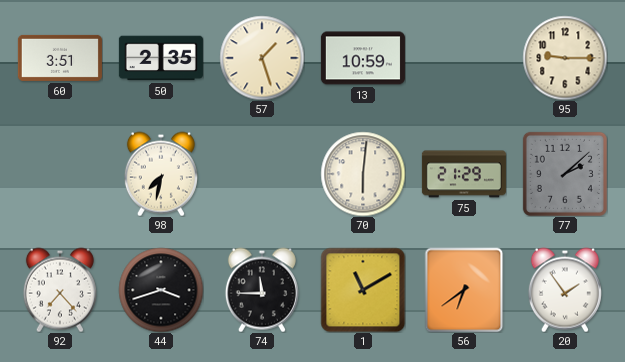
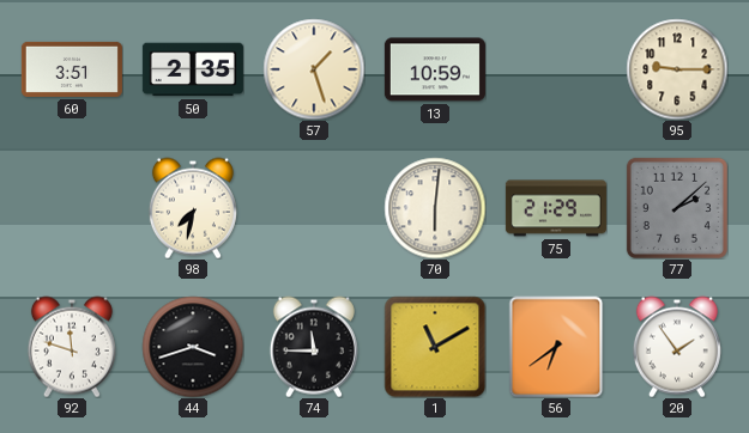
92: 7:23 -> 11:48 (72, 347)
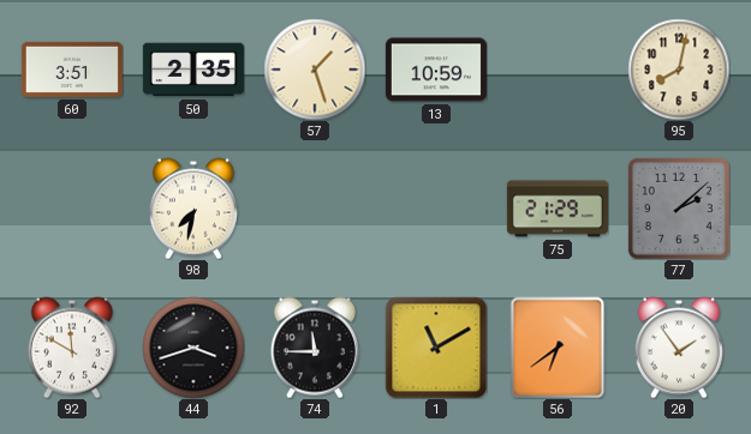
95: 9:15 -> 8:02 (679, 70)
70: 6:01 -> none (435, 208)
92: 11:48 -> 11:50 (72, 348)
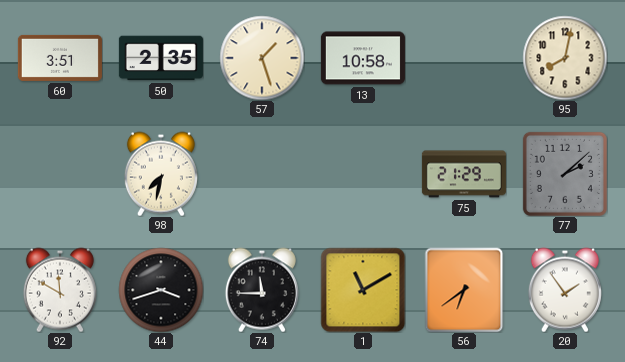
13: 10:59 -> 10:58 (363, 58)
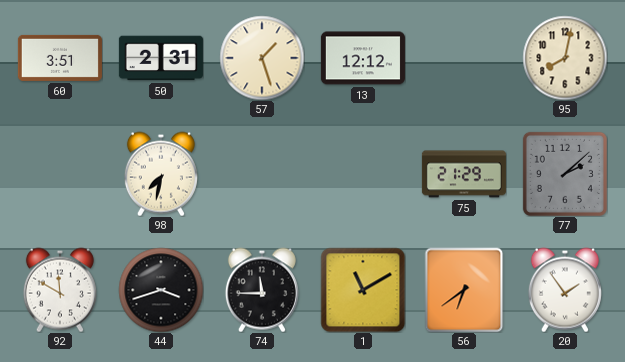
50: 2:35 -> 2:31 (161, 58)
13: 10:58 -> 12:12 (363, 58)
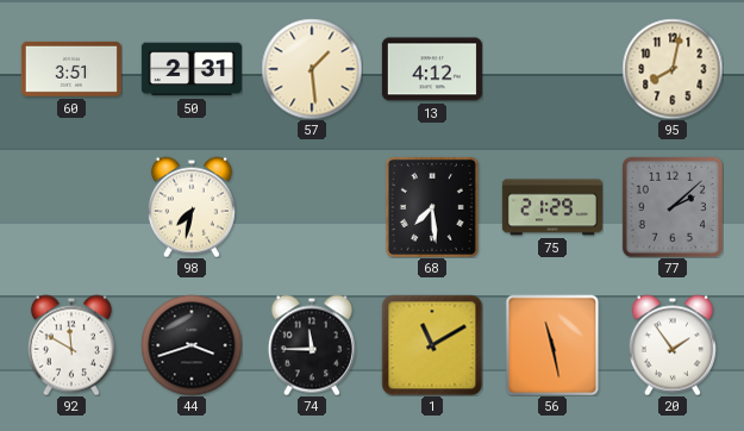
57: 1:27 -> 1:29 (312, 69)
13: 12:12 -> 4:12 (432, 69)
68: none -> 7:29 (432, 207)
56: 6:39 -> 11:28 (552, 345)
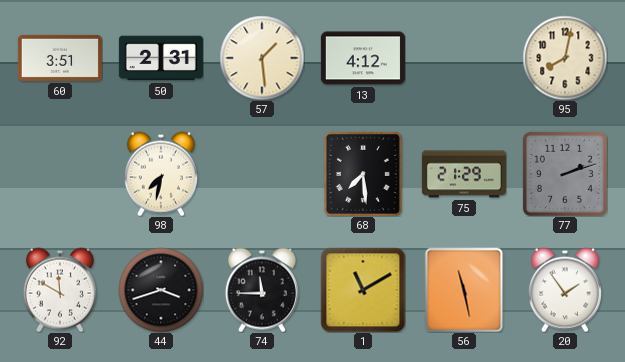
77: 2:08 -> 2:12 (565, 174)
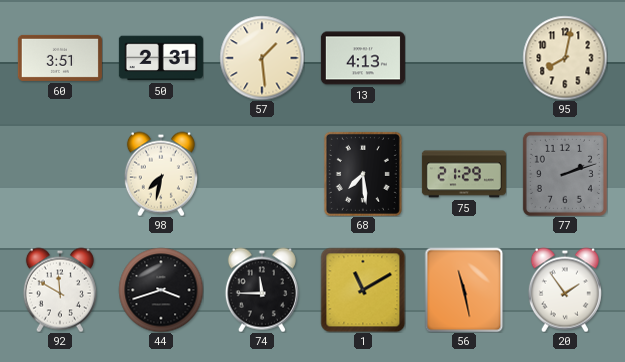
13: 4:12 -> 4:13 (363, 58)
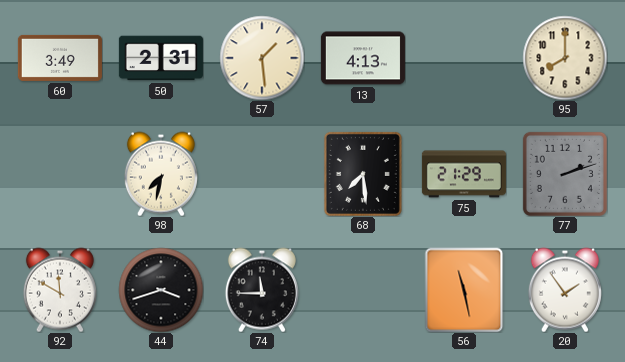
60: 3:51 -> 3:49 (60, 58)
95: 8:02 -> 8:00 (565, 58)
1: 11:10 -> none (363, 290)
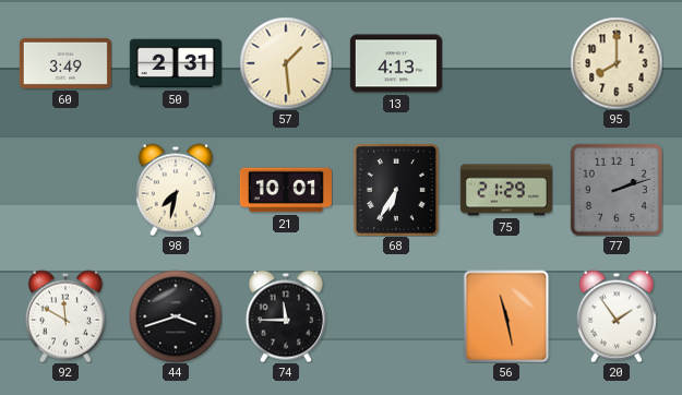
21: none -> 10:01 (286, 190)
68: 7:29 -> 6:35 (396, 190)
